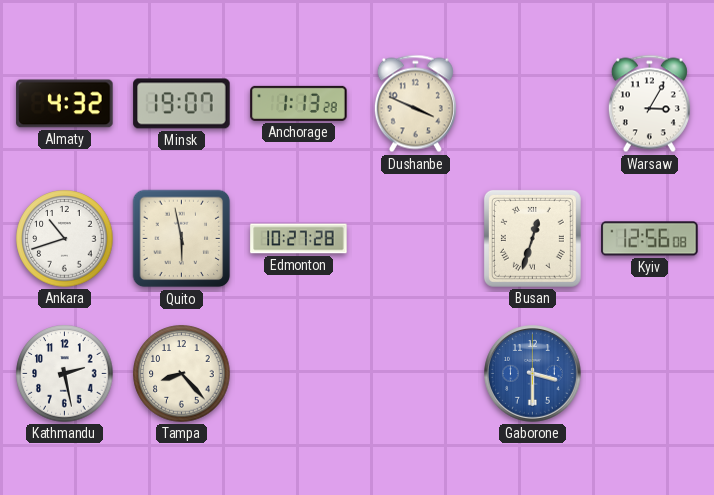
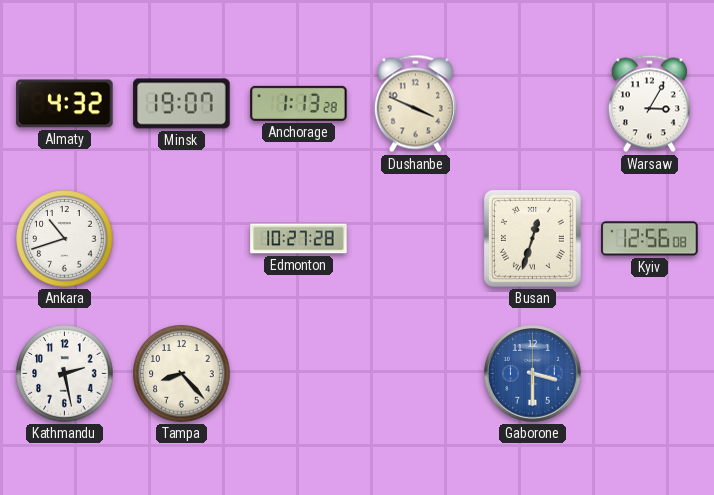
Quito: 5:58 -> none (182, 239)
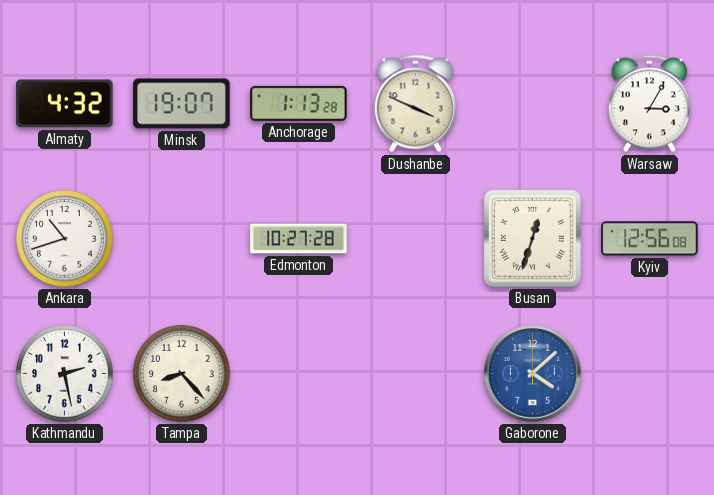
Gaborone: 3:30 -> 4:08 (533, 374)
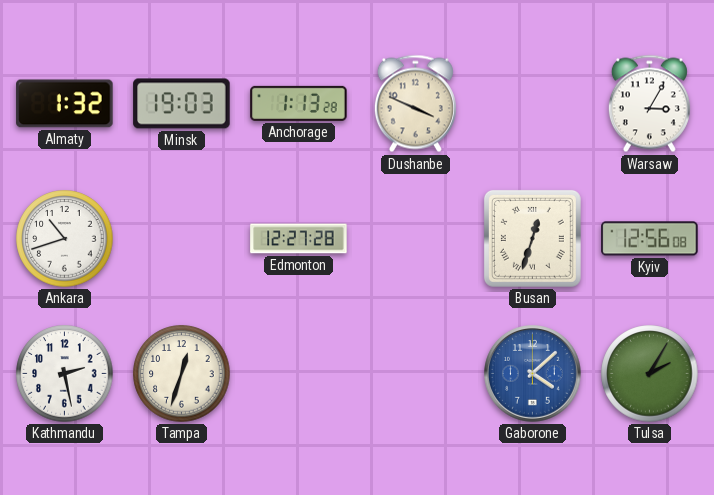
Almaty: 4:32 -> 1:32 (65, 104)
Minsk: 19:07 -> 19:03 (182, 104)
Edmonton: 10:27 -> 12:27 (299, 239)
Tampa: 8:23 -> 12:33 (182, 374)
Tulsa: none -> 2:05 (650, 374)
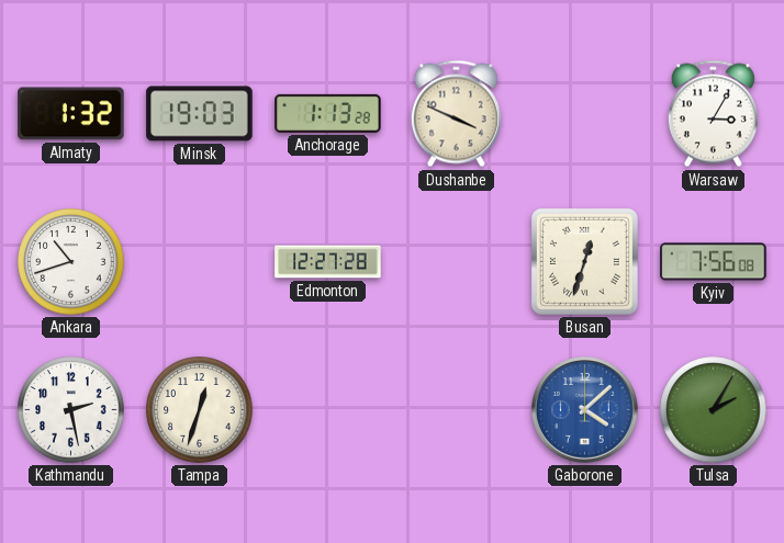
Kyiv: 12:56 -> 7:56 (714, 262)
